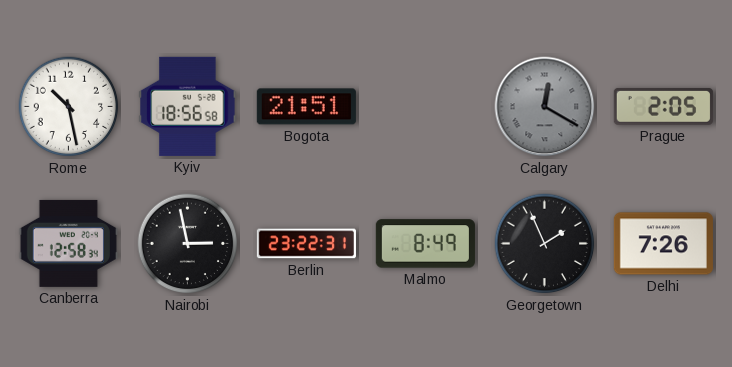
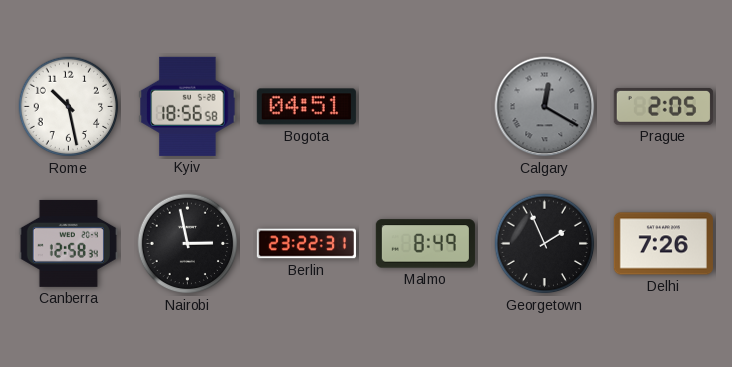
Bogota: 21:51 -> 04:51 (306, 107)
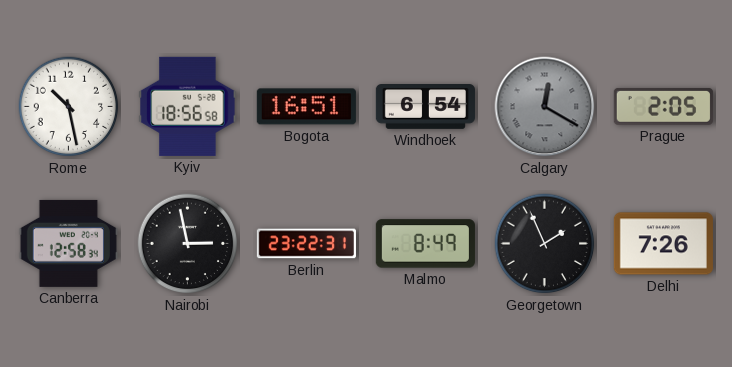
Bogota: 04:51 -> 16:51 (306, 107)
Windhoek: none -> 6:54 (425, 107)
